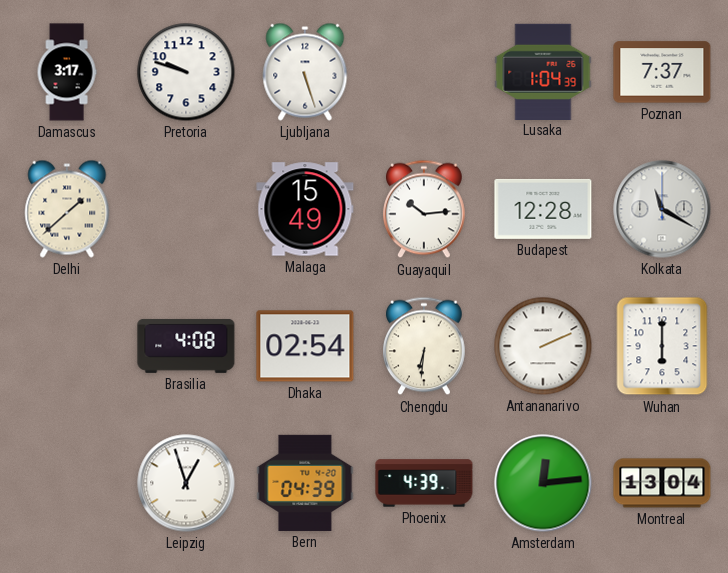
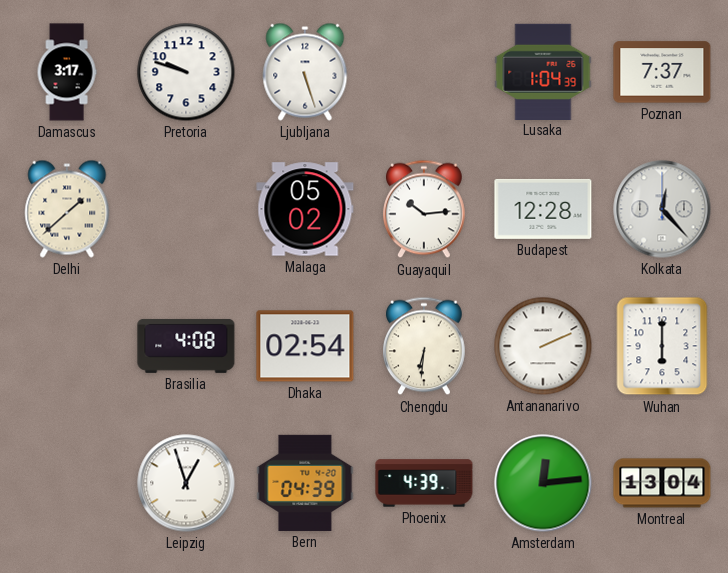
Malaga: 15:49 -> 05:02 (305, 209)
Kolkata: 11:20 -> 12:23 (662, 209)
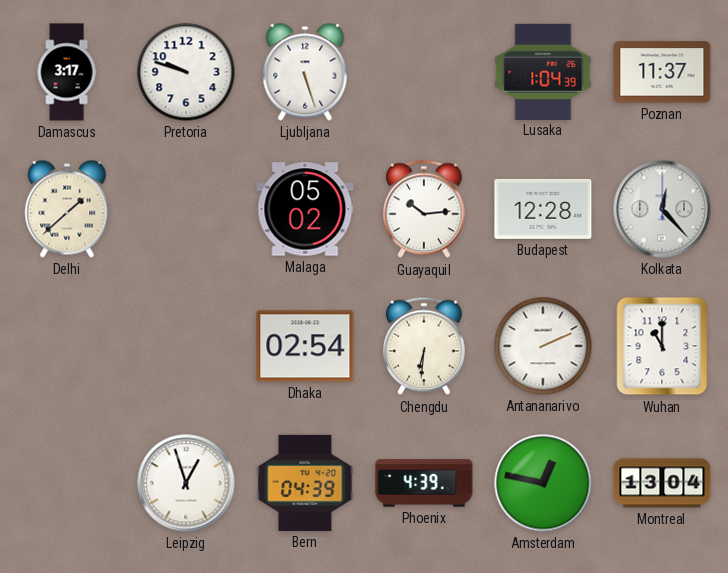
Poznan: 7:37 -> 11:37 (662, 72)
Brasilia: 4:08 -> none (186, 346)
Wuhan: 6:00 -> 11:00 (662, 346)
Amsterdam: 12:14 -> 12:47 (543, 483)
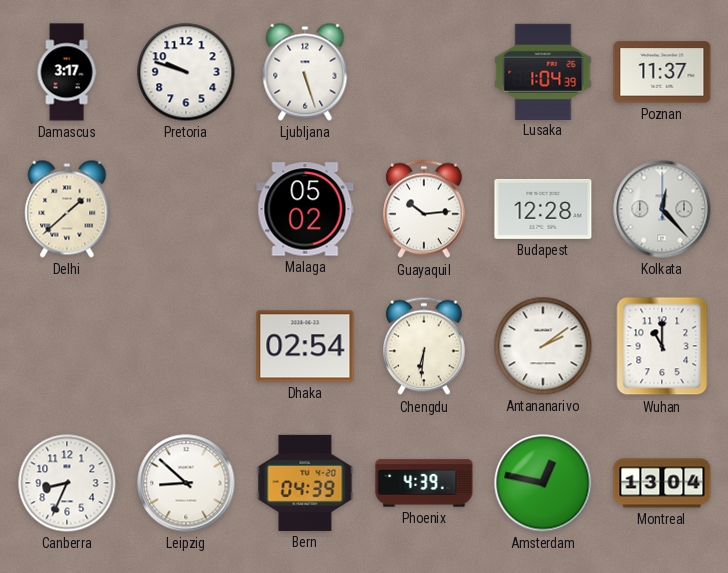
Antananarivo: 2:11 -> 2:09 (543, 346)
Canberra: none -> 8:34 (67, 483)
Leipzig: 12:57 -> 8:52 (186, 483)
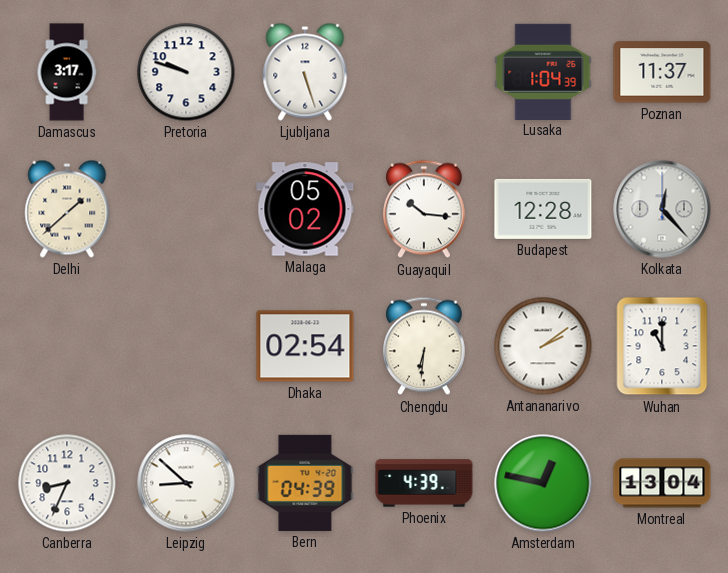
Guayaquil: 10:14 -> 10:16 (425, 209)
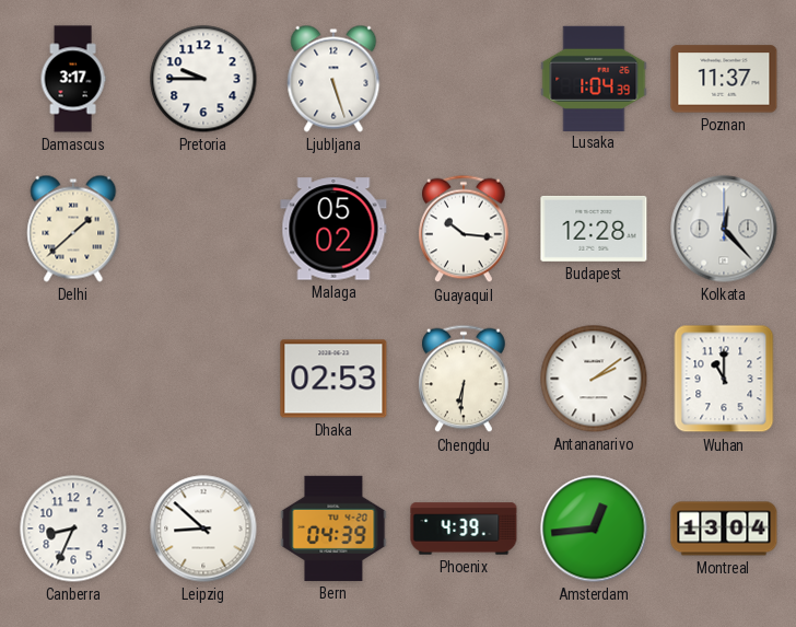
Pretoria: 9:48 -> 9:45 (203, 79)
Dhaka: 02:54 -> 02:53 (333, 379)
Amsterdam: 12:47 -> 12:44 (594, 529)
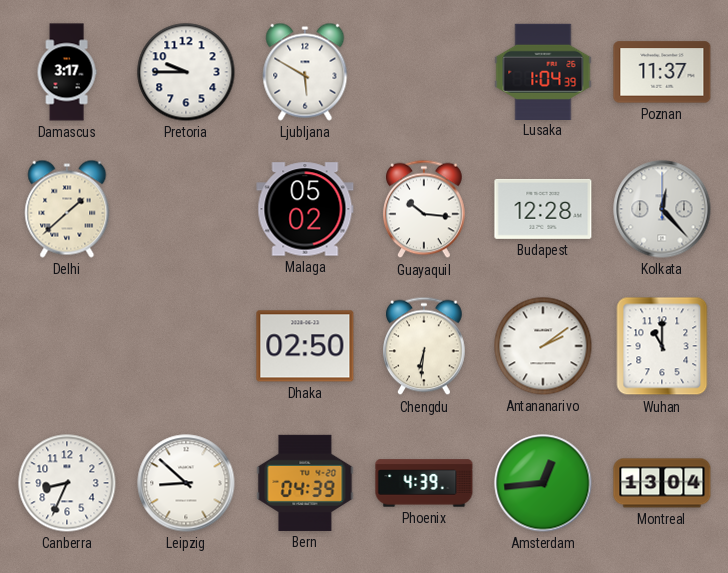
Ljubljana: 5:27 -> 5:50 (305, 72)
Dhaka: 02:53 -> 02:50 (305, 346)
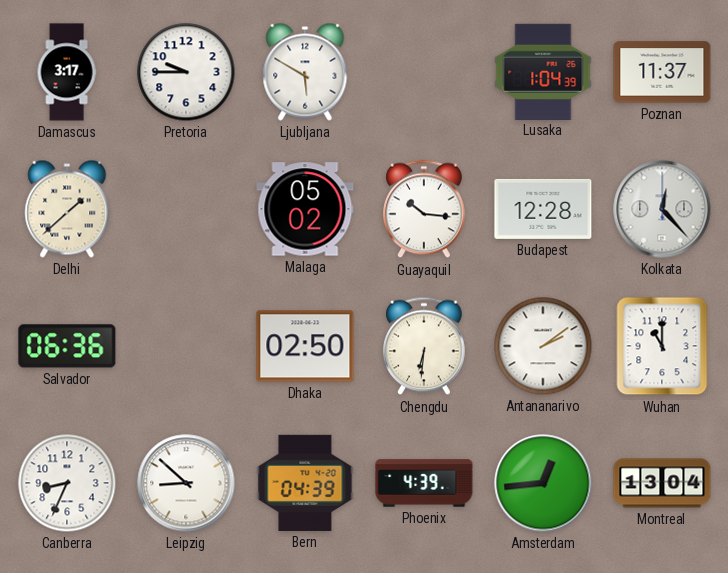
Salvador: none -> 06:36 (67, 346)
